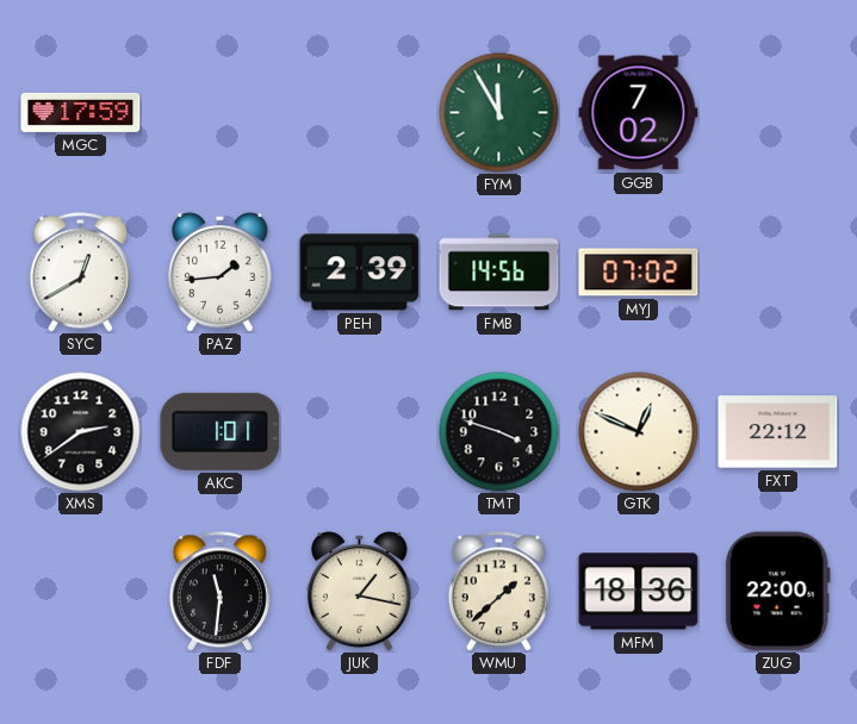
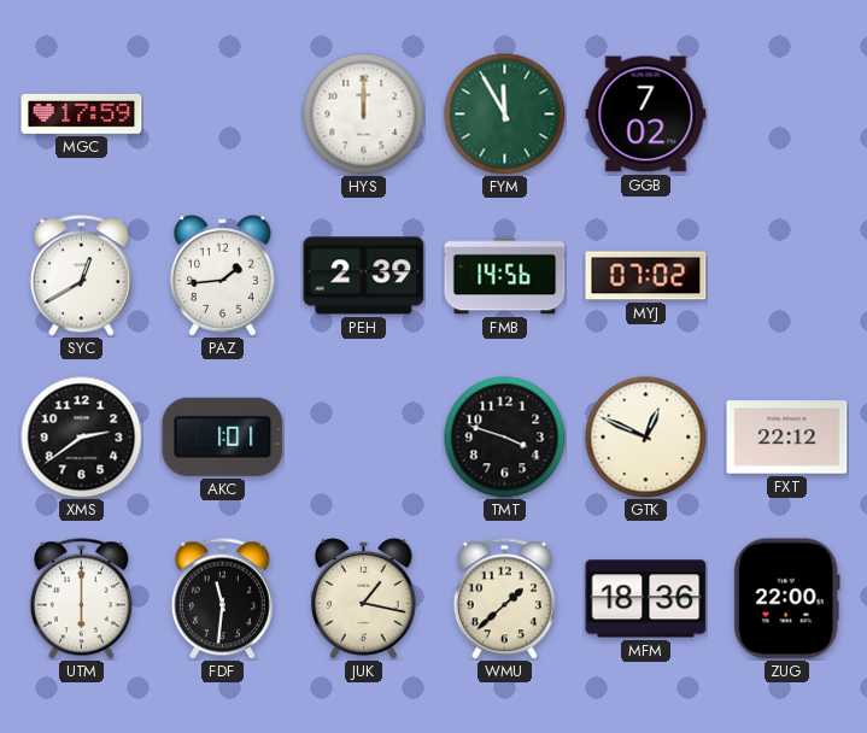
HYS: none -> 12:00 (364, 115)
UTM: none -> 6:00 (81, 599)
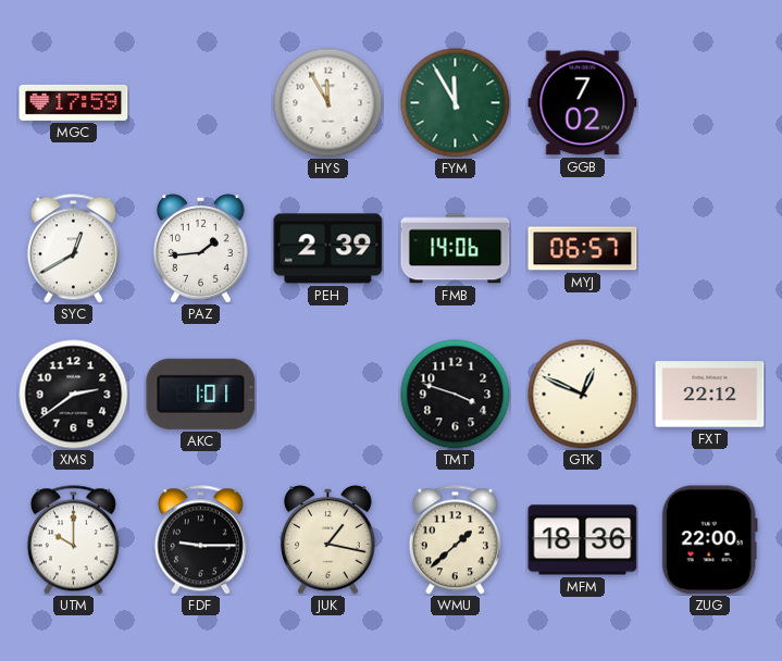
HYS: 12:00 -> 11:55 (328, 103)
FMB: 14:56 -> 14:06 (456, 249)
MYJ: 07:02 -> 06:57 (583, 249)
UTM: 6:00 -> 10:00 (73, 540)
FDF: 11:31 -> 9:15 (200, 540)
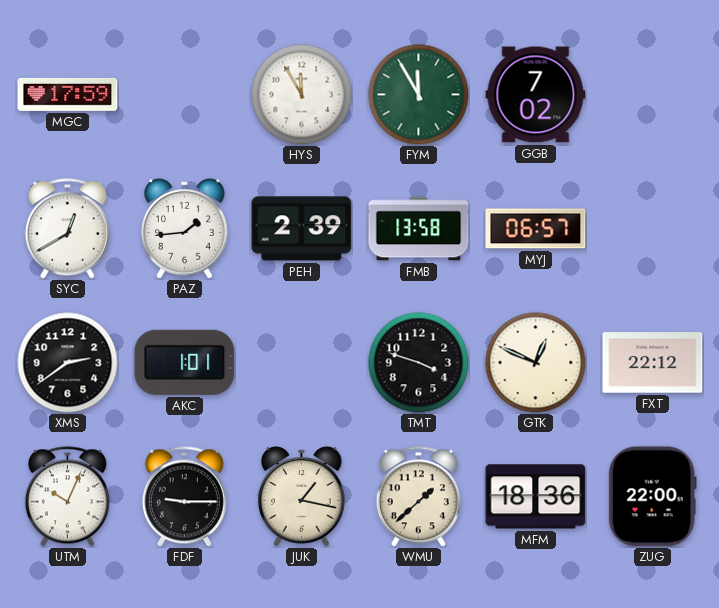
FMB: 14:06 -> 13:58 (419, 229)
UTM: 10:00 -> 10:04 (67, 497)
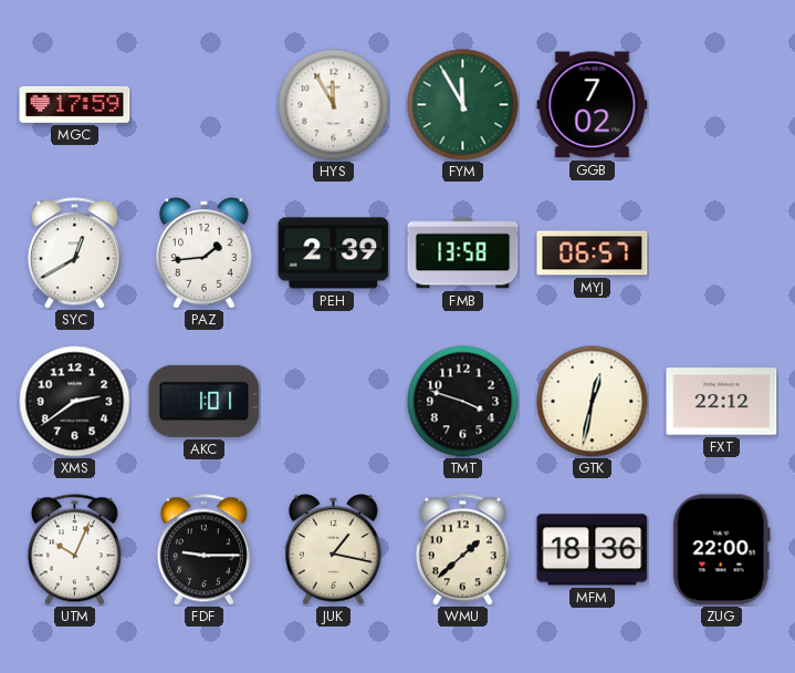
GTK: 12:49 -> 12:32 (593, 402)
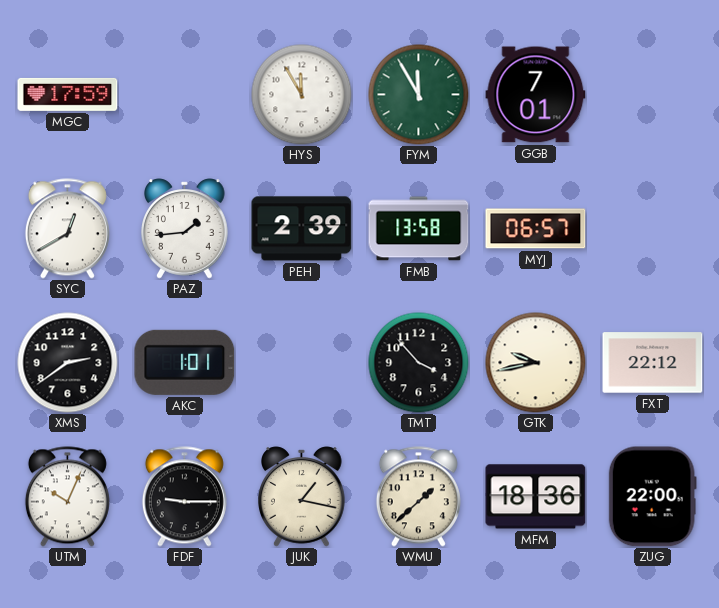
GGB: 7:02 -> 7:01 (536, 95)
TMT: 3:48 -> 3:53 (419, 363)
GTK: 12:32 -> 9:43 (536, 363)
